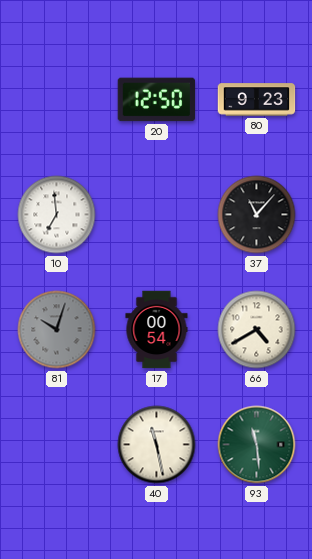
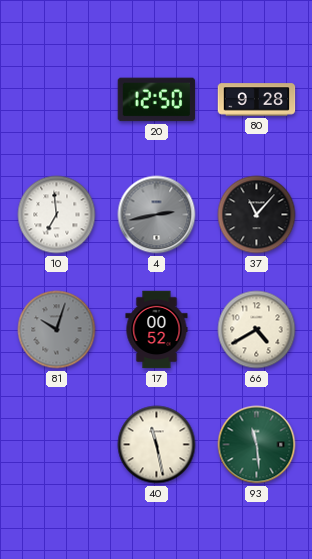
80: 9:23 -> 9:28 (257, 100)
4: none -> 2:43 (157, 215)
17: 00:54 -> 00:52 (157, 330)
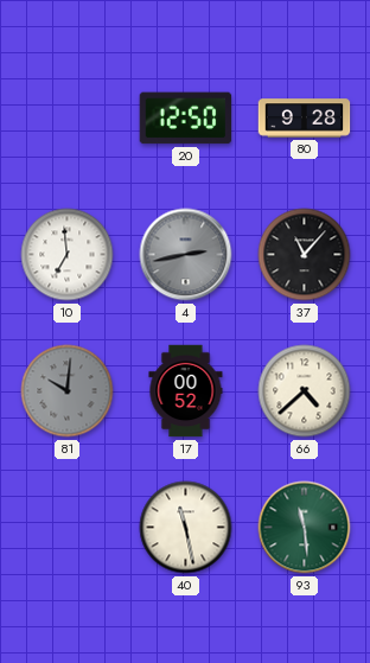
81: 10:03 -> 10:01 (68, 391)
66: 4:40 -> 4:38 (305, 391)
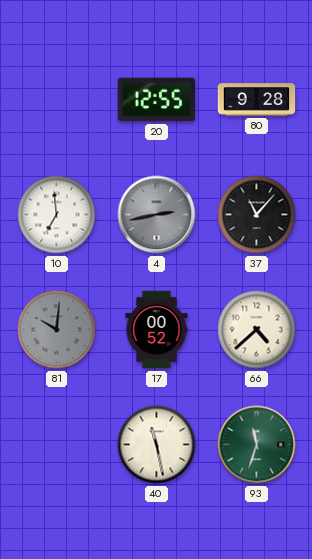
20: 12:50 -> 12:55 (157, 100)
93: 11:29 -> 11:33 (257, 445)
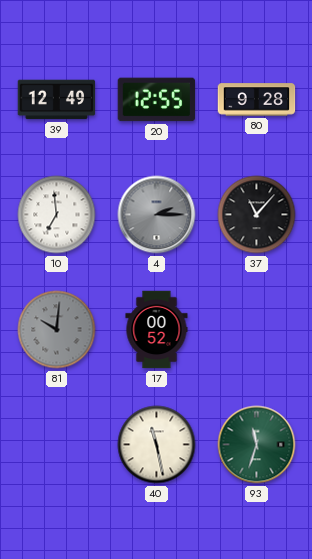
39: none -> 12:49 (57, 100)
4: 2:43 -> 2:15 (157, 215)
66: 4:38 -> none (257, 330)
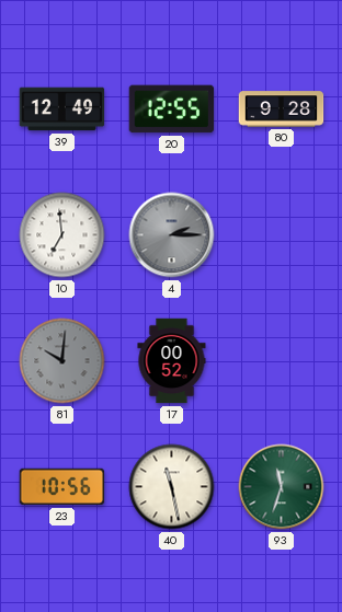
37: 11:07 -> none (257, 215)
23: none -> 10:56 (62, 487)
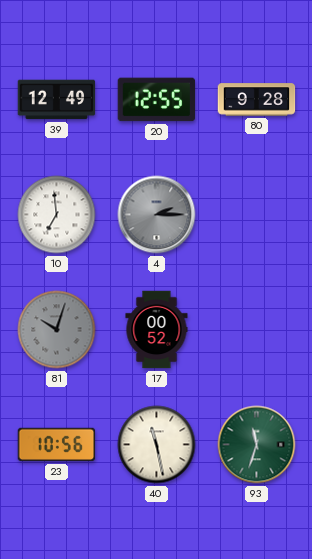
81: 10:01 -> 10:03 (57, 330)
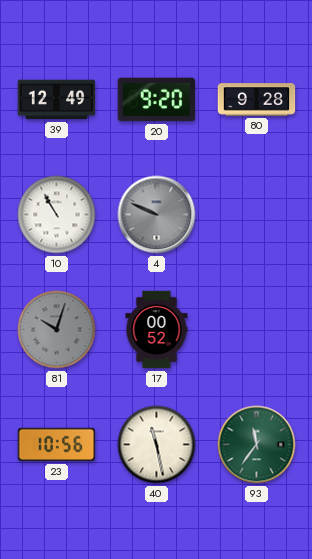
20: 12:55 -> 9:20 (157, 100)
10: 6:59 -> 10:55 (57, 215)
4: 2:15 -> 9:49 (157, 215)
93: 11:33 -> 11:36 (257, 445)
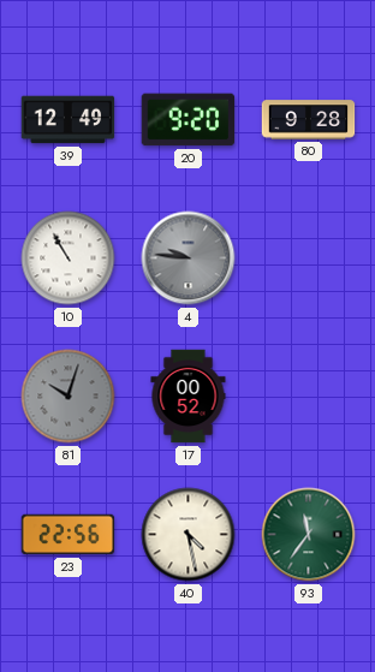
4: 9:49 -> 9:46 (189, 258)
23: 10:56 -> 22:56 (69, 535)
40: 11:28 -> 4:28 (189, 535)
